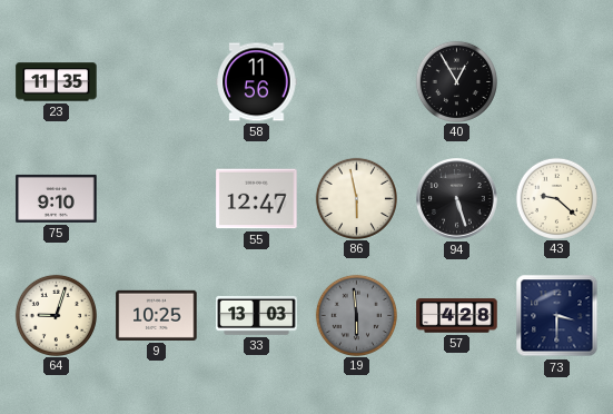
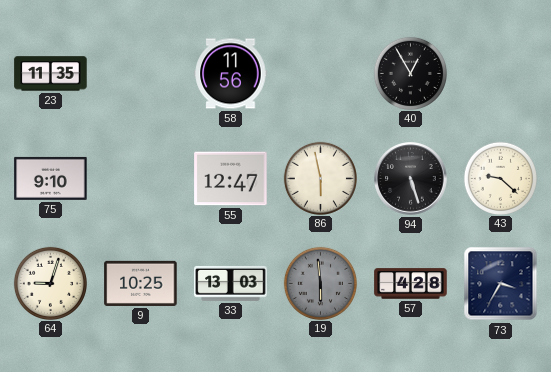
73: 3:30 -> 3:35 (501, 284)
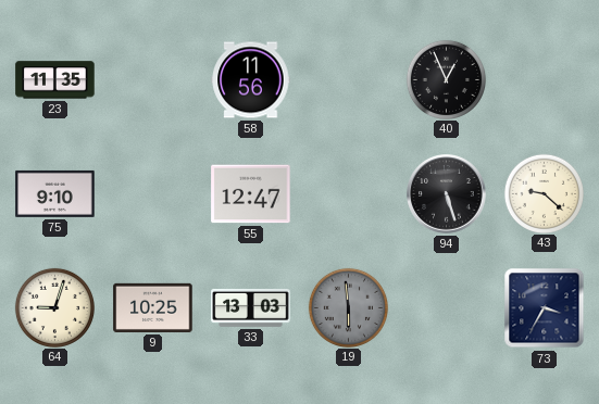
40: 12:55 -> 12:56 (446, 79)
86: 5:58 -> none (320, 178)
57: 4:28 -> none (411, 284)
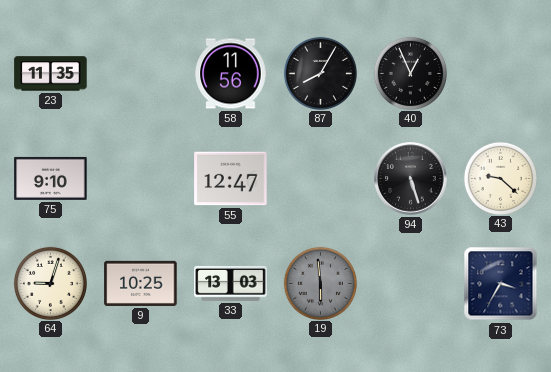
87: none -> 8:05 (320, 73)
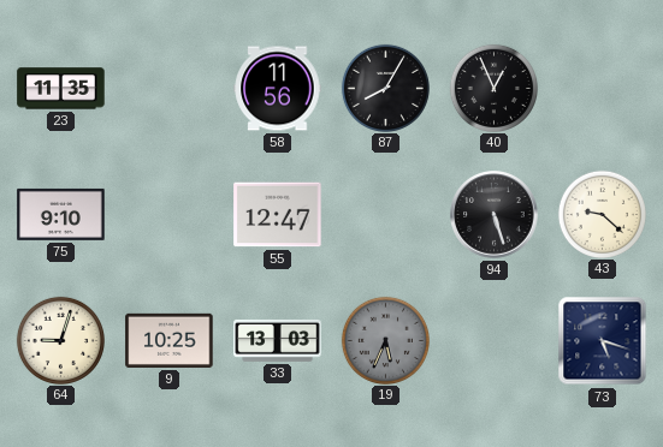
19: 5:59 -> 5:34 (385, 340)
73: 3:35 -> 5:18 (603, 341)
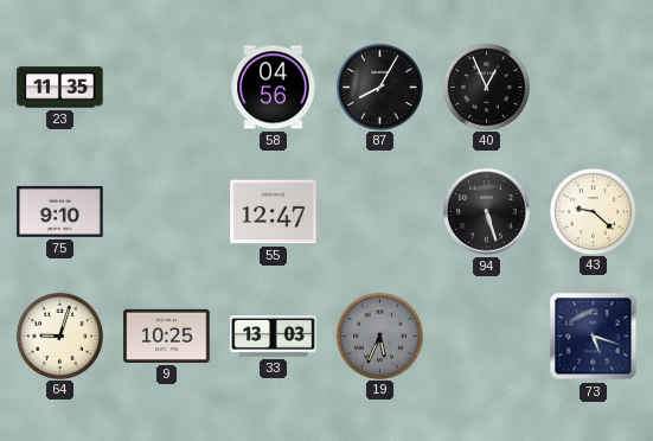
58: 11:56 -> 04:56 (274, 88)
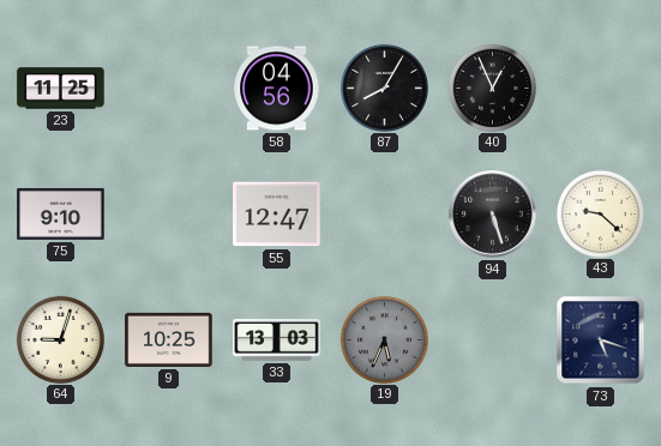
23: 11:35 -> 11:25 (61, 89)
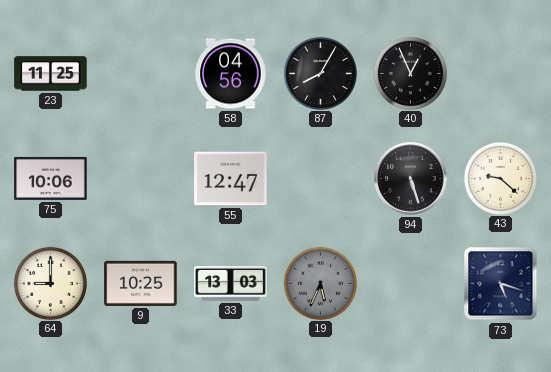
75: 9:10 -> 10:06 (51, 178)
64: 9:03 -> 9:00 (50, 283)
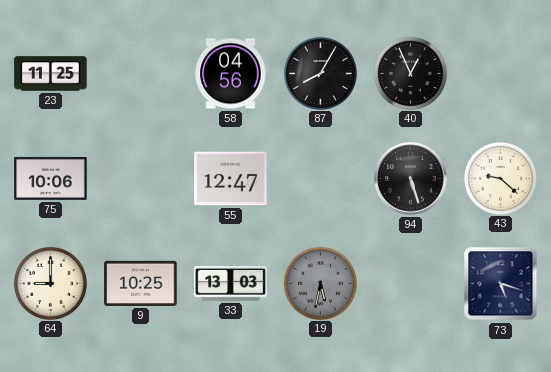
19: 5:34 -> 5:32 (320, 283)
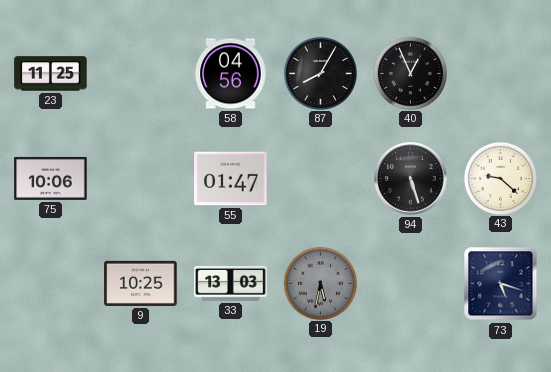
55: 12:47 -> 01:47 (231, 179)
64: 9:00 -> none (50, 283)
